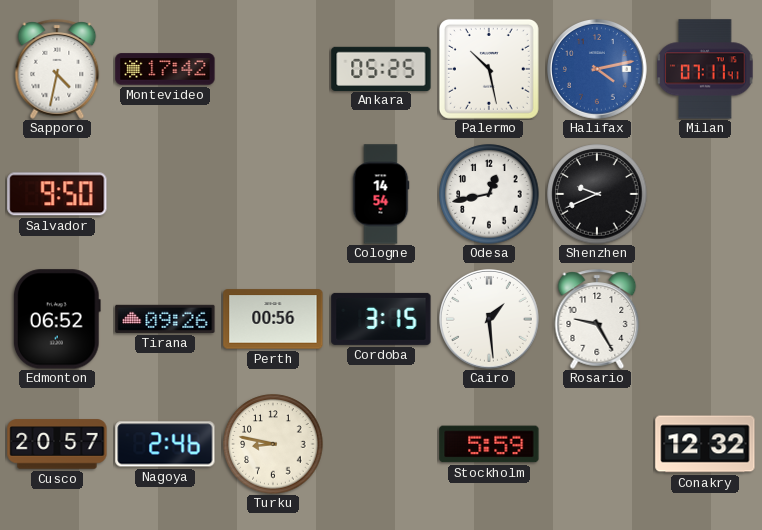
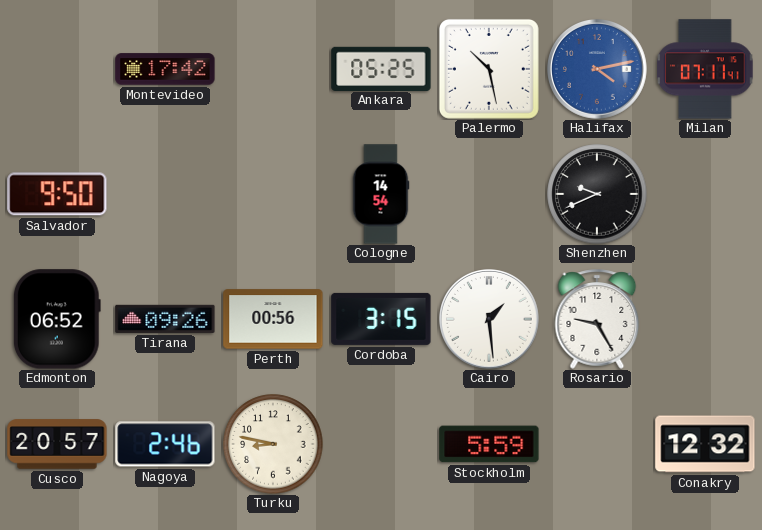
Sapporo: 4:32 -> none (57, 69)
Odesa: 12:43 -> none (489, 194)
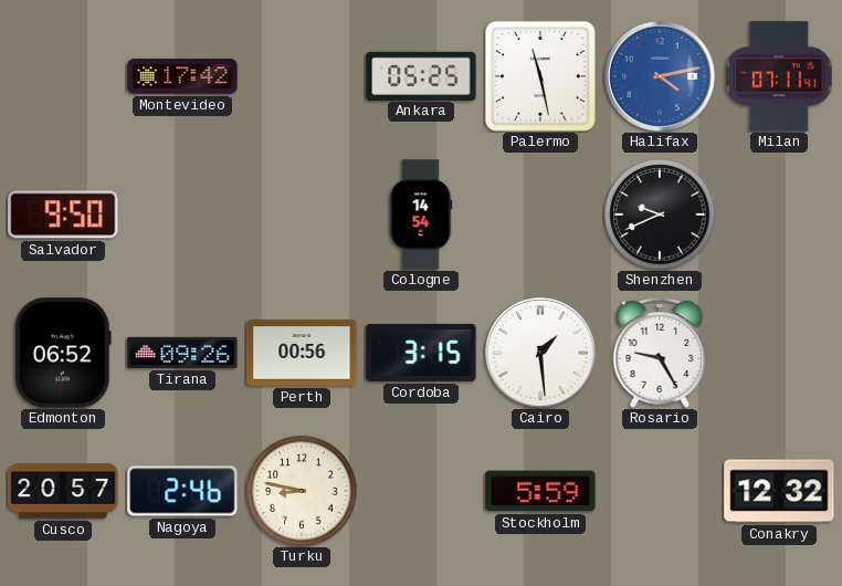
Palermo: 10:28 -> 11:28 (540, 76)
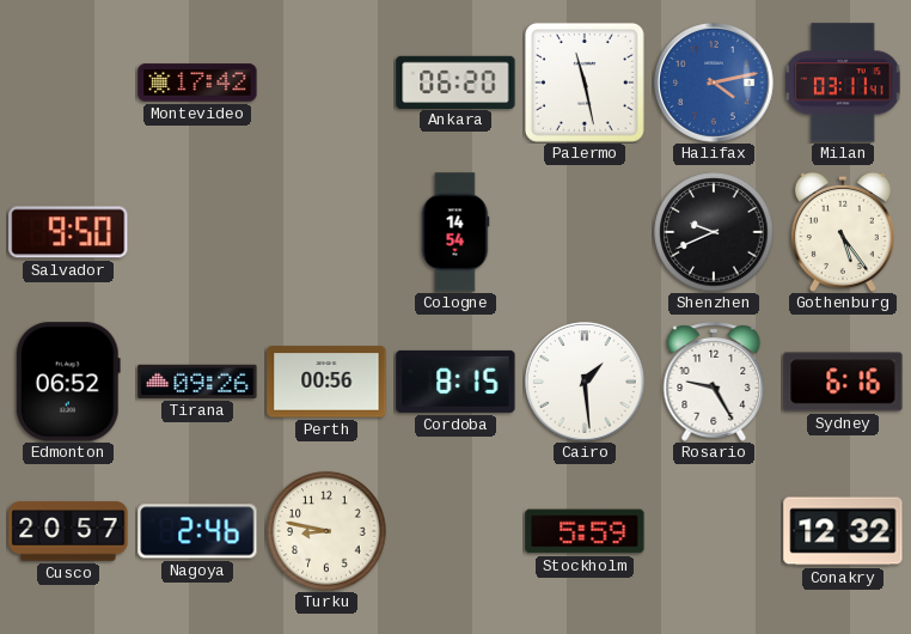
Ankara: 05:25 -> 06:20 (455, 81)
Milan: 07:11 -> 03:11 (843, 83)
Gothenburg: none -> 5:24 (843, 231)
Cordoba: 3:15 -> 8:15 (455, 382)
Sydney: none -> 6:16 (843, 382)
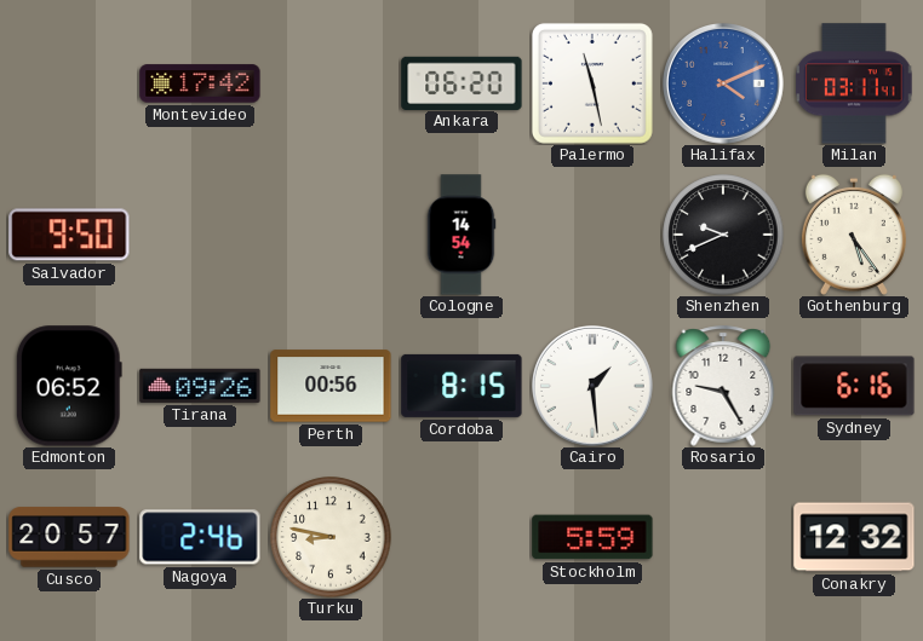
Halifax: 4:13 -> 4:11 (724, 85)
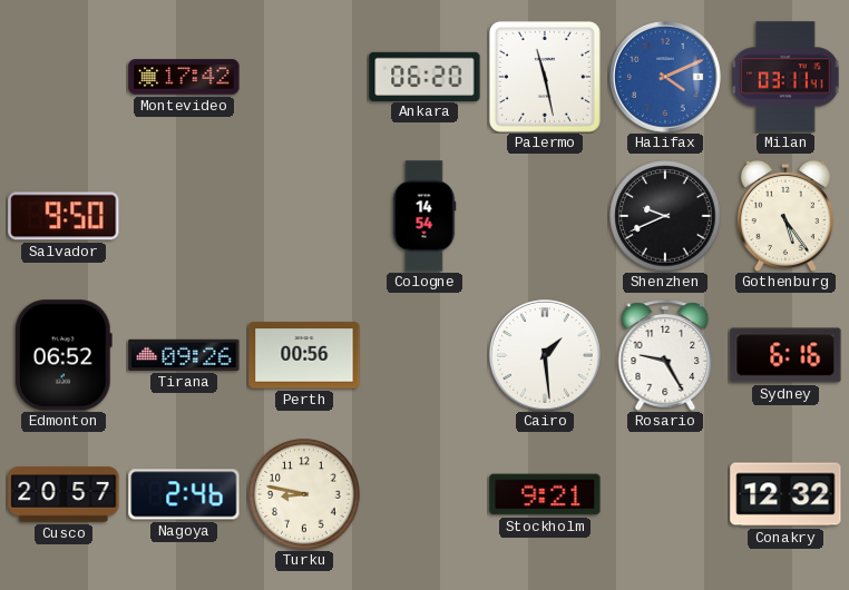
Cordoba: 8:15 -> none (461, 386)
Stockholm: 5:59 -> 9:21 (545, 494)
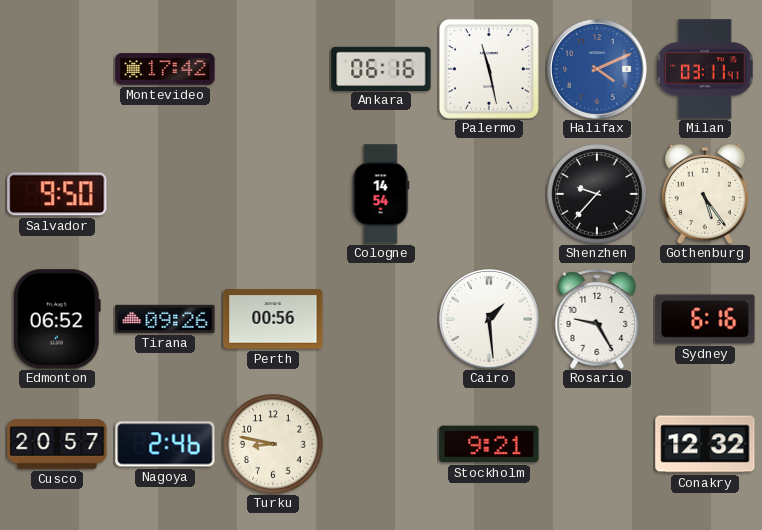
Ankara: 06:20 -> 06:16 (381, 68)
Shenzhen: 9:41 -> 9:37 (597, 194)
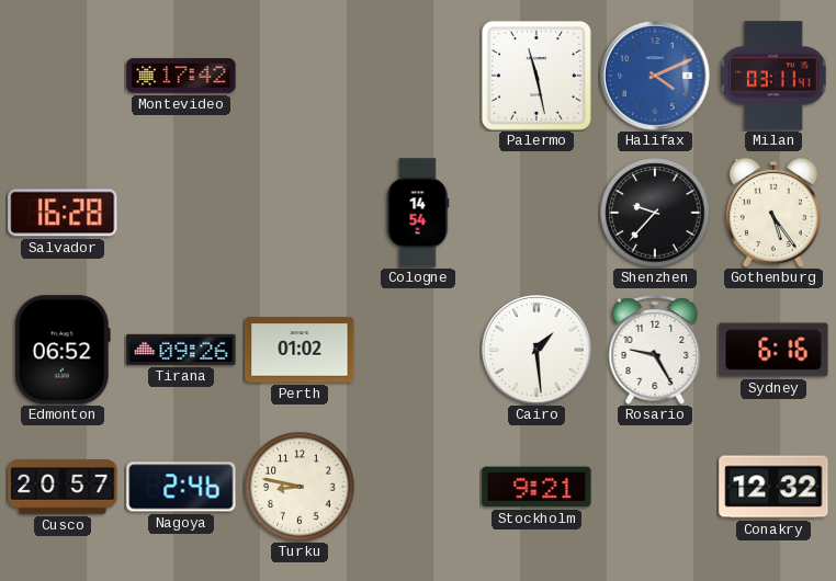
Ankara: 06:16 -> none (381, 68)
Salvador: 9:50 -> 16:28 (63, 213)
Perth: 00:56 -> 01:02 (300, 350)
